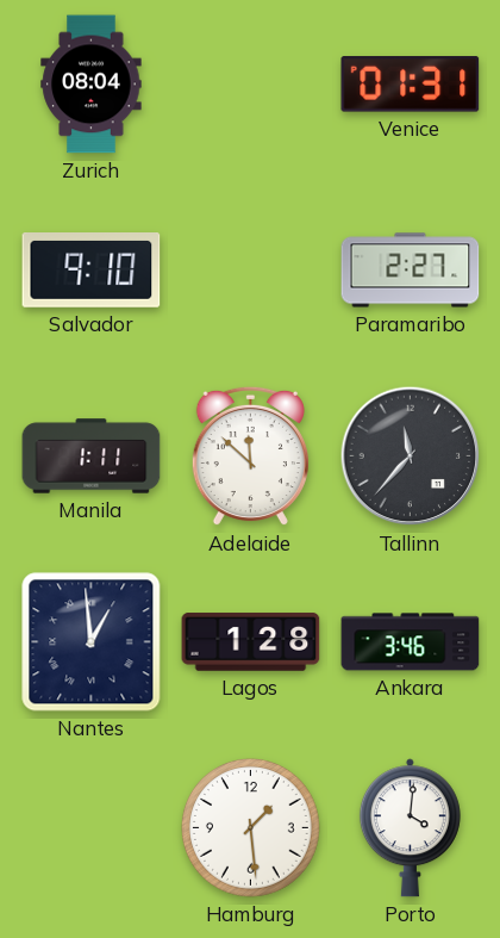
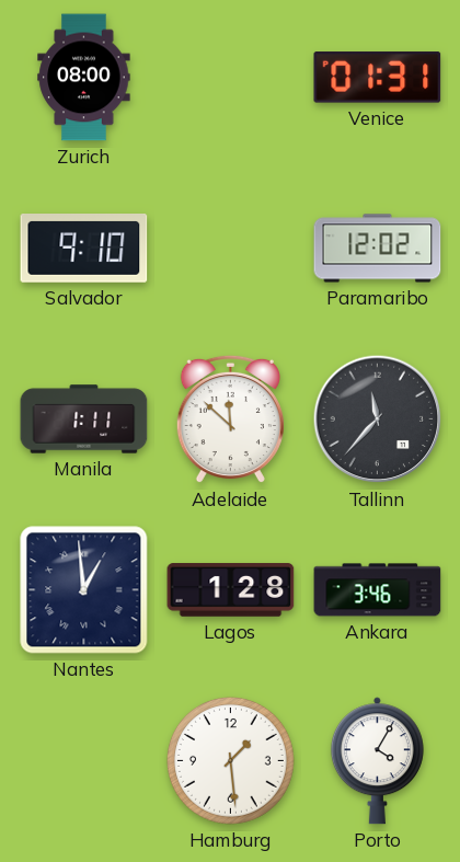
Zurich: 08:04 -> 08:00 (84, 78)
Paramaribo: 2:27 -> 12:02 (378, 249)
Porto: 4:01 -> 4:05 (377, 761)
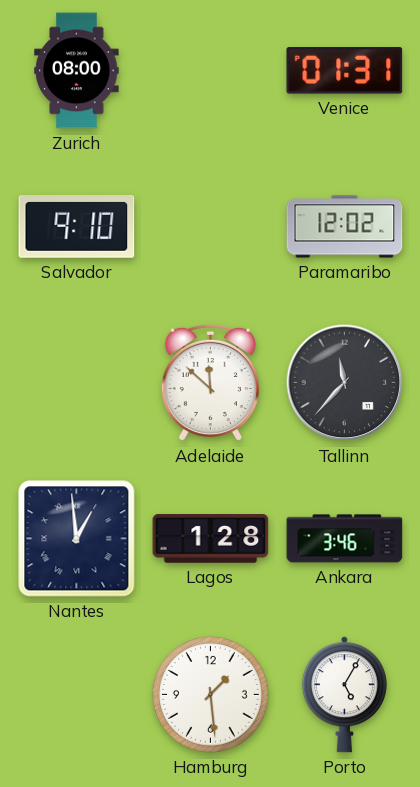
Manila: 1:11 -> none (84, 419)
Porto: 4:05 -> 5:05 (344, 695)
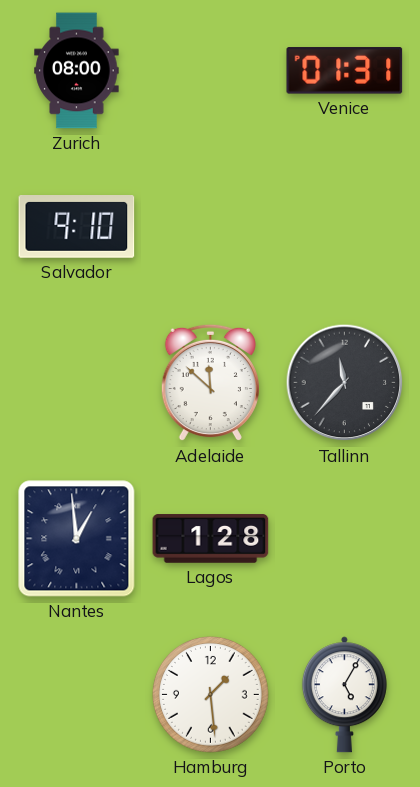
Paramaribo: 12:02 -> none (345, 227)
Ankara: 3:46 -> none (345, 539)
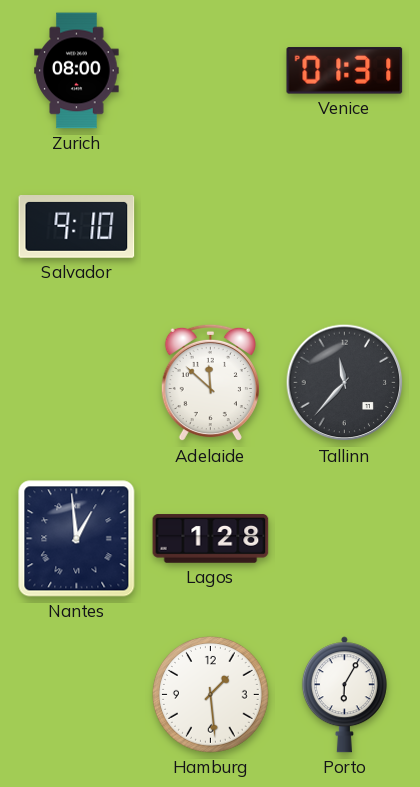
Porto: 5:05 -> 6:05 (344, 695)
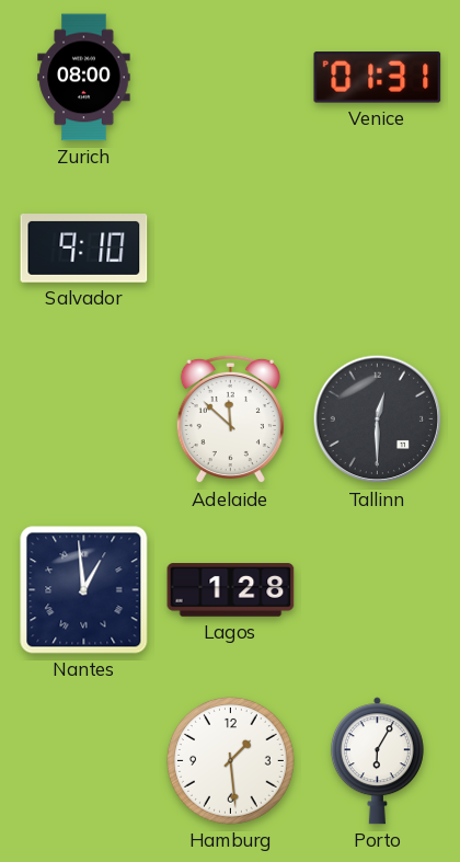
Tallinn: 11:37 -> 12:30 (378, 419)
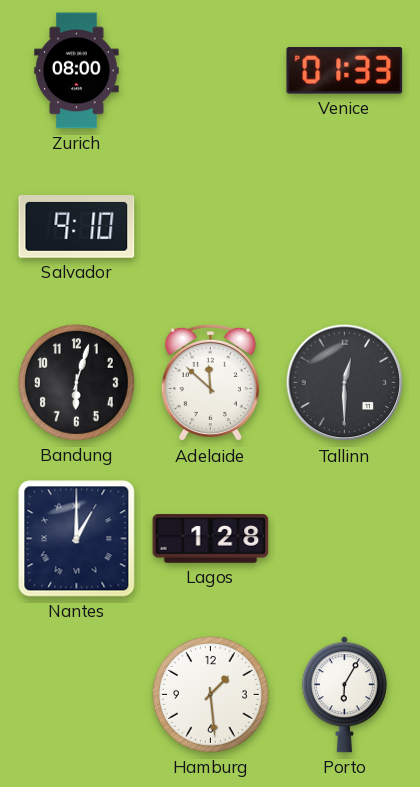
Venice: 01:31 -> 01:33 (345, 71)
Bandung: none -> 6:03 (76, 382)
Nantes: 12:59 -> 1:00 (77, 539)
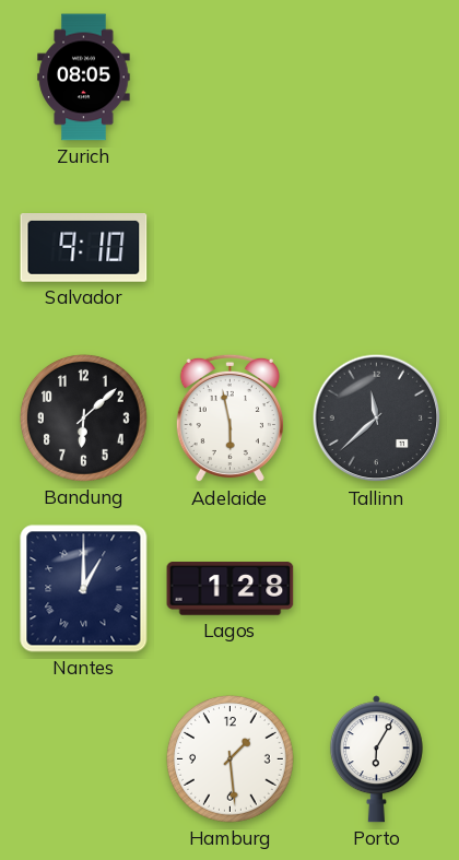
Zurich: 08:00 -> 08:05 (84, 78)
Venice: 01:33 -> none (345, 71)
Bandung: 6:03 -> 6:08 (83, 417)
Adelaide: 11:52 -> 5:58 (229, 419)
Tallinn: 12:30 -> 11:38 (377, 419)
